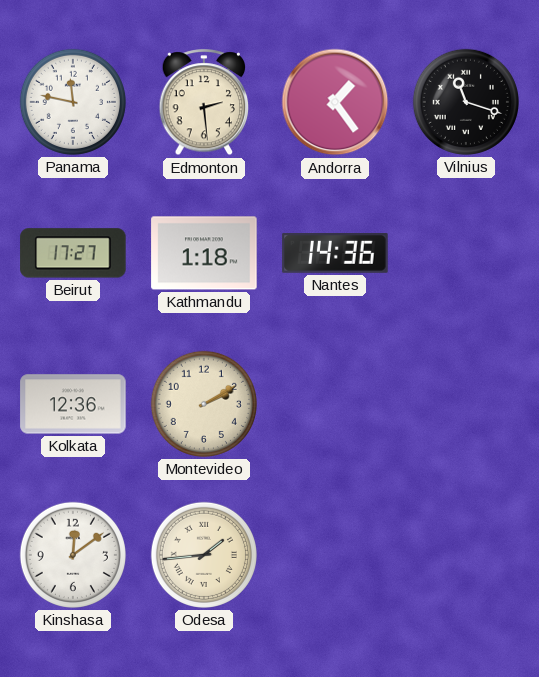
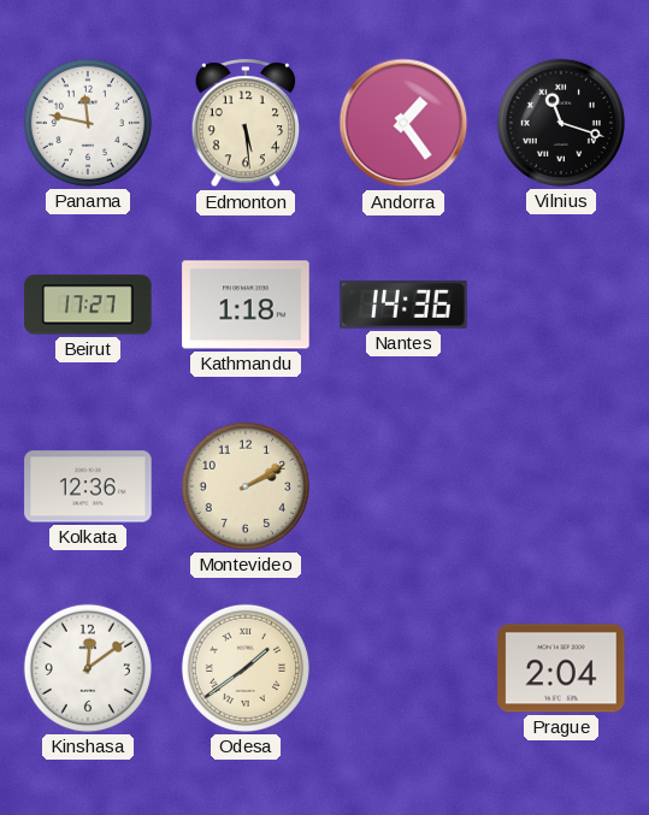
Edmonton: 2:29 -> 5:29 (246, 124)
Odesa: 1:44 -> 1:39 (246, 668)
Prague: none -> 2:04 (561, 668)
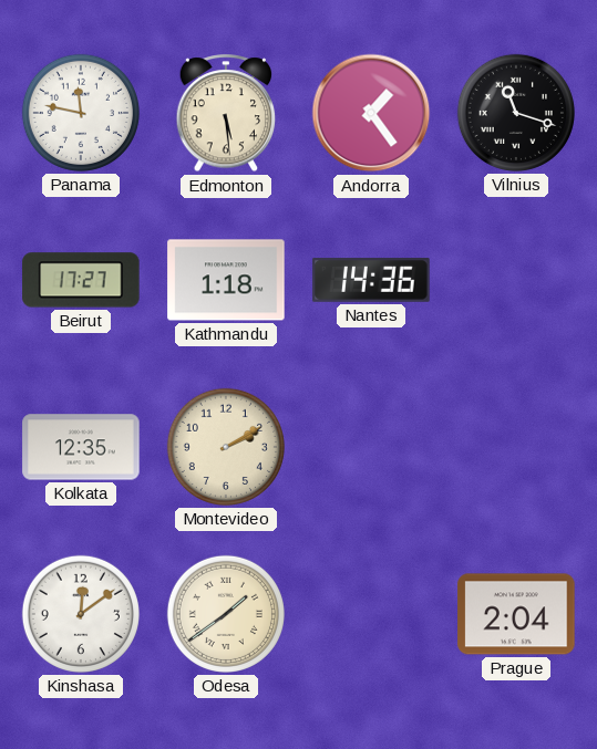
Kolkata: 12:36 -> 12:35 (81, 447)
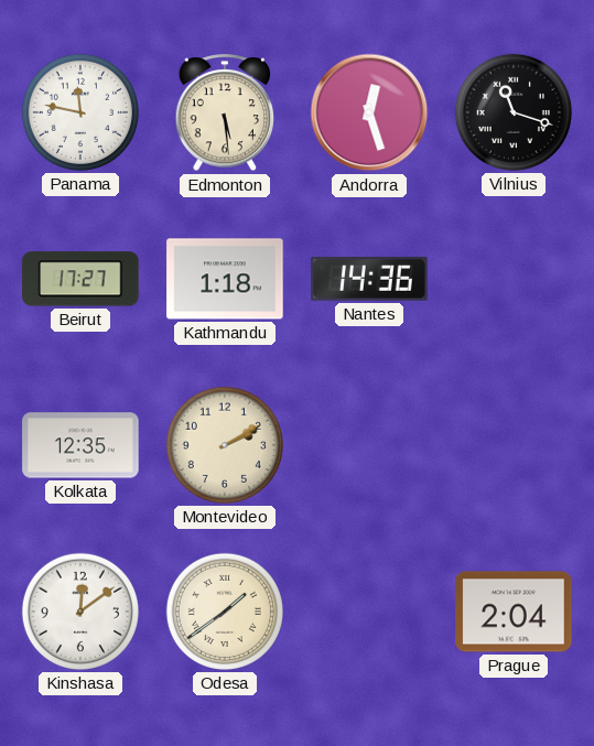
Andorra: 1:24 -> 12:27 (369, 112)
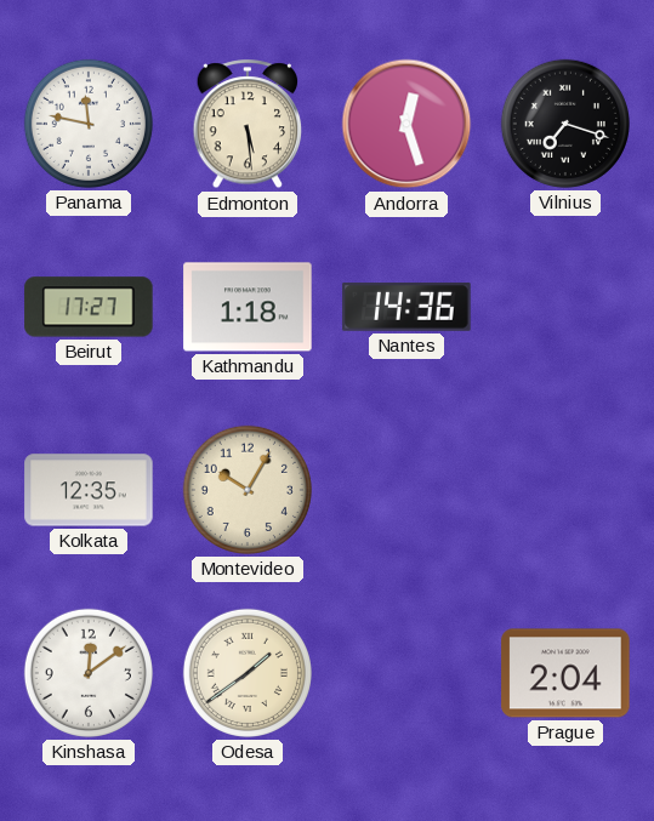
Vilnius: 11:18 -> 7:18 (565, 124)
Montevideo: 2:10 -> 10:05 (248, 490)
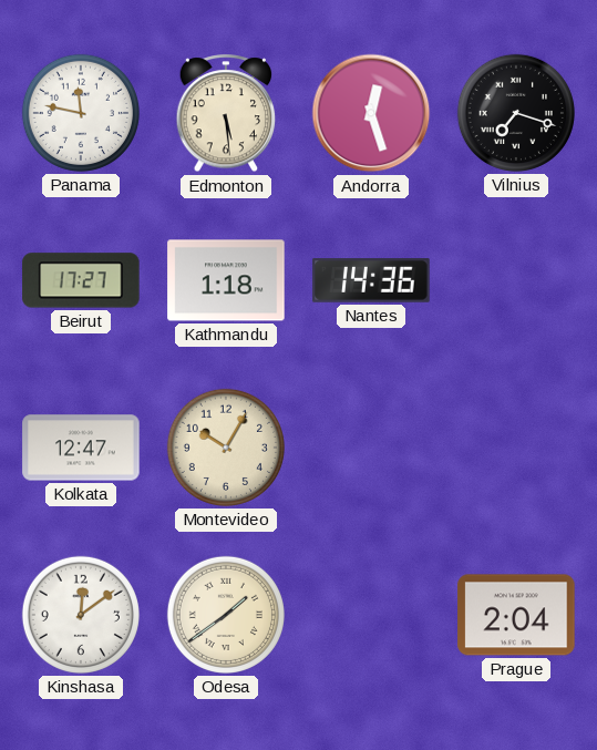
Kolkata: 12:35 -> 12:47 (81, 448)
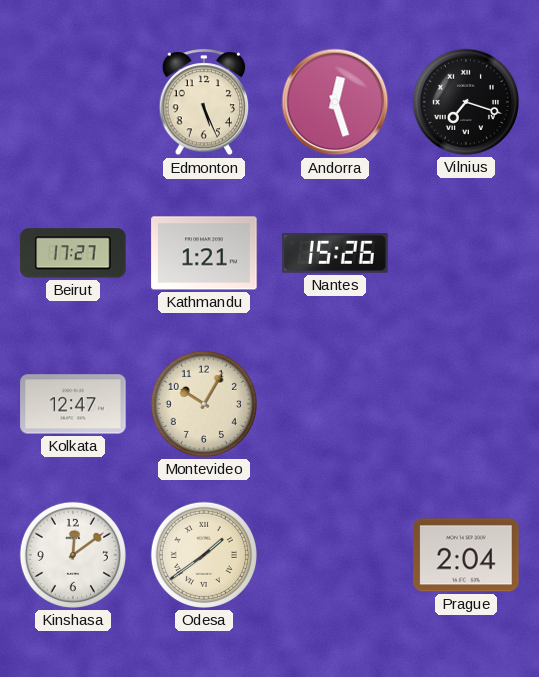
Panama: 11:47 -> none (81, 113)
Edmonton: 5:29 -> 5:26 (204, 103)
Kathmandu: 1:18 -> 1:21 (204, 253)
Nantes: 14:36 -> 15:26 (335, 253)
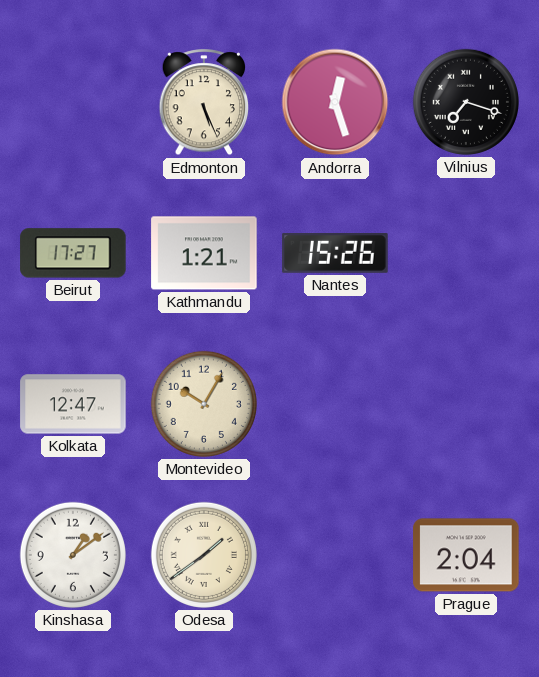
Kinshasa: 12:09 -> 1:09 (73, 555)
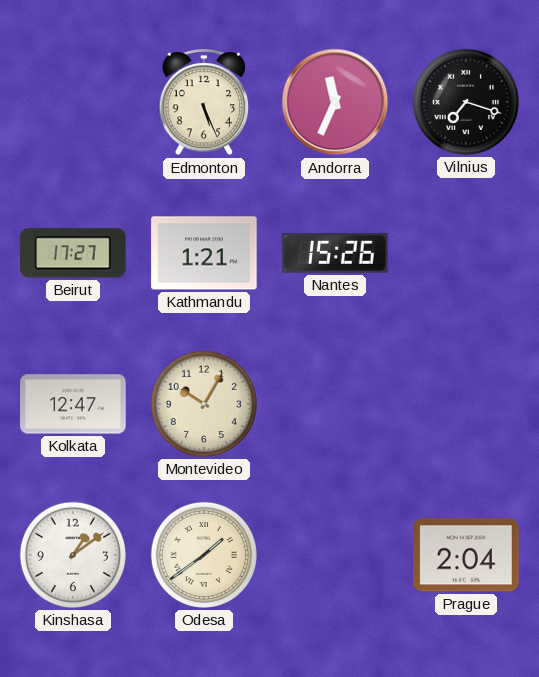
Andorra: 12:27 -> 11:34 (335, 102)
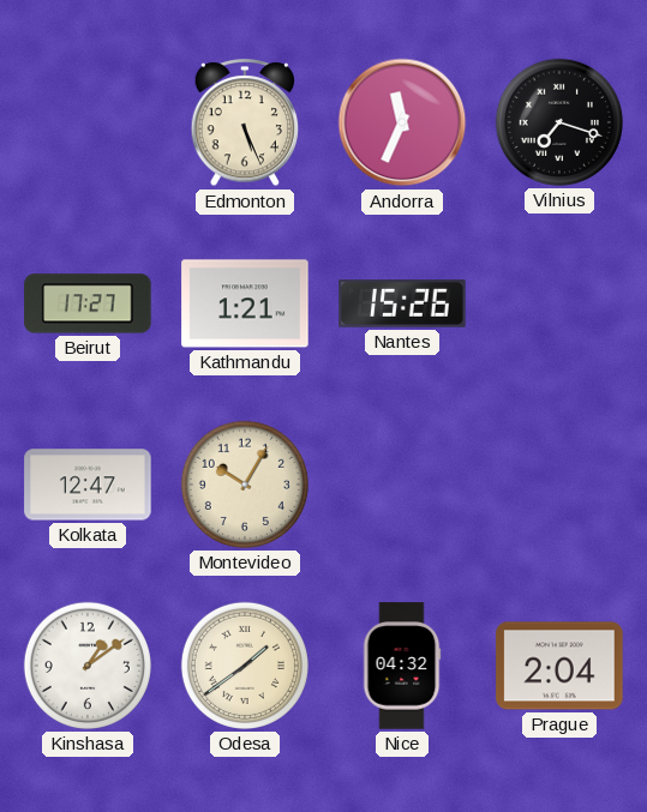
Nice: none -> 04:32 (402, 666)
